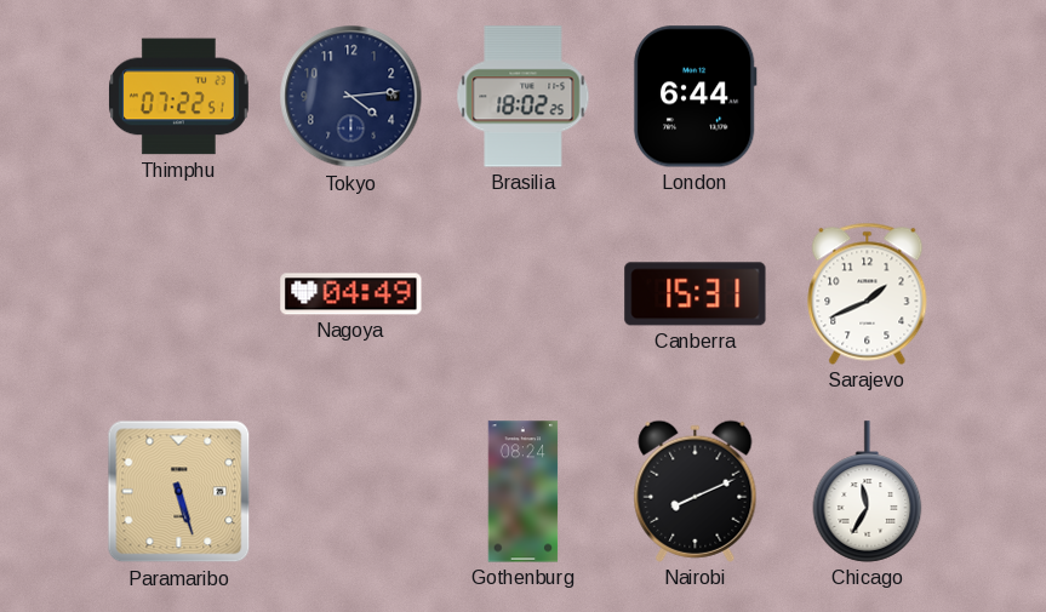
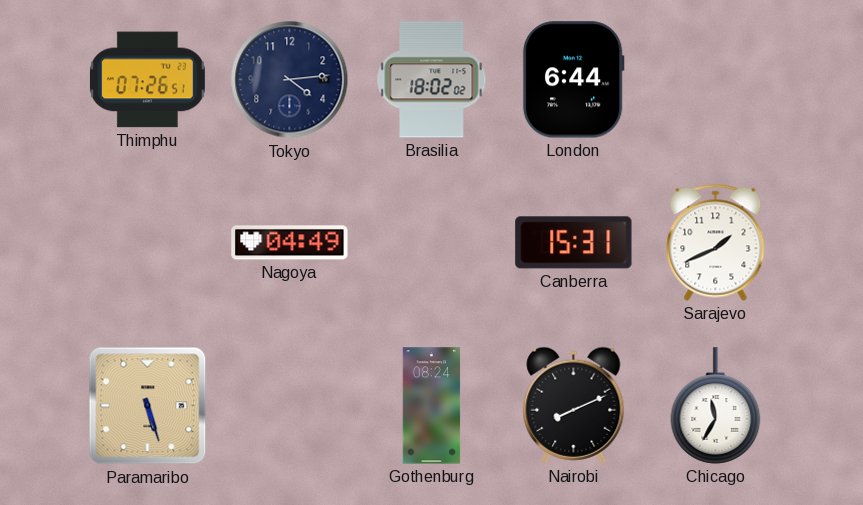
Thimphu: 07:22 -> 07:26 (147, 80)
Brasilia: 18:02:25 -> 18:02:02 (432, 80)
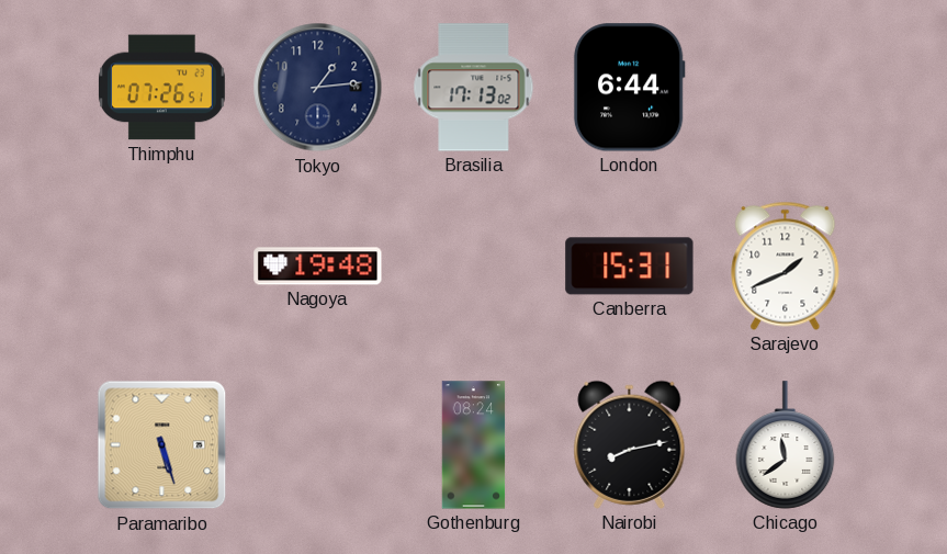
Tokyo: 4:14 -> 1:14 (318, 88)
Brasilia: 18:02 -> 17:13 (474, 88)
Nagoya: 04:49 -> 19:48 (318, 267)
Nairobi: 8:11 -> 8:13 (630, 444)
Chicago: 11:35 -> 11:39 (786, 445)
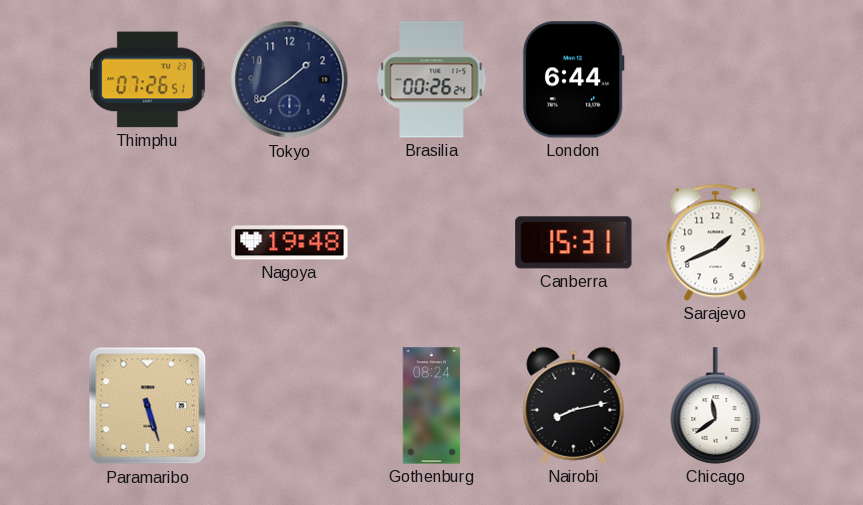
Tokyo: 1:14 -> 1:39 (290, 80)
Brasilia: 17:13 -> 00:26 (432, 80)
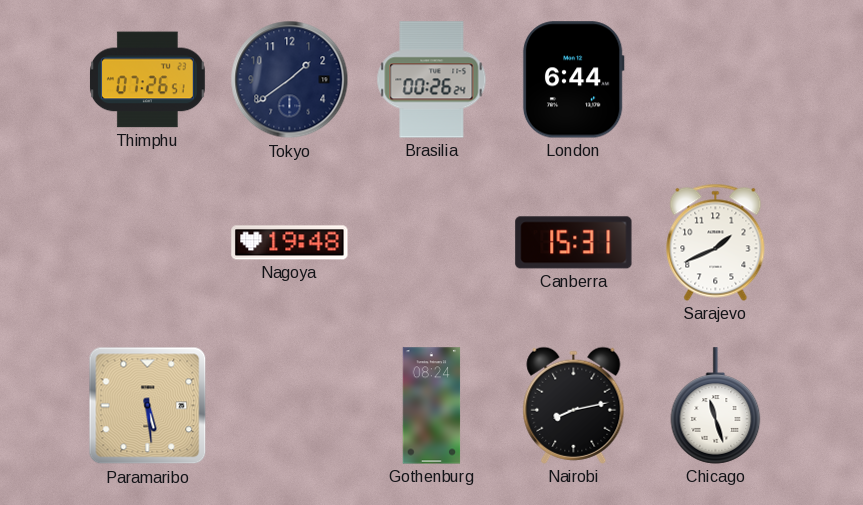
Paramaribo: 5:27 -> 5:29 (148, 406)
Chicago: 11:39 -> 11:27 (716, 406)
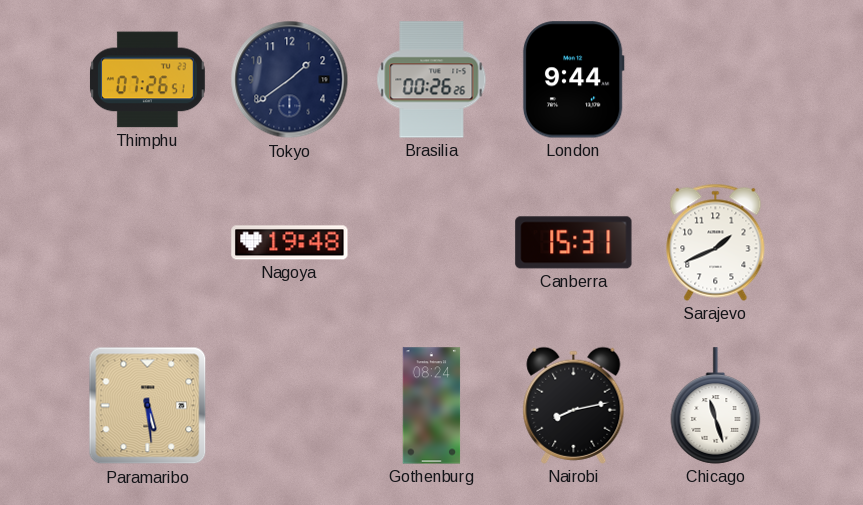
Brasilia: 00:26:24 -> 00:26:26 (432, 80)
London: 6:44 -> 9:44 (573, 80)
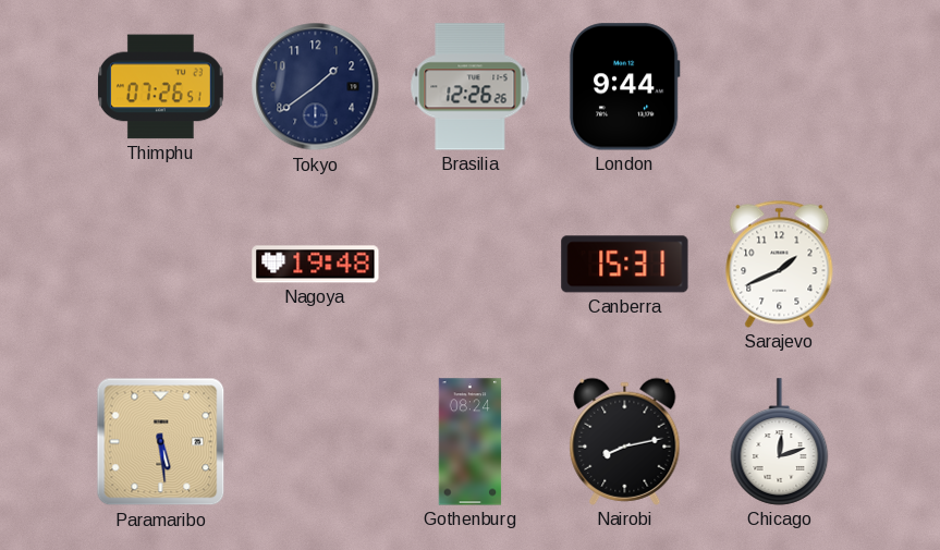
Brasilia: 00:26 -> 12:26 (471, 87)
Chicago: 11:27 -> 12:12 (780, 442)
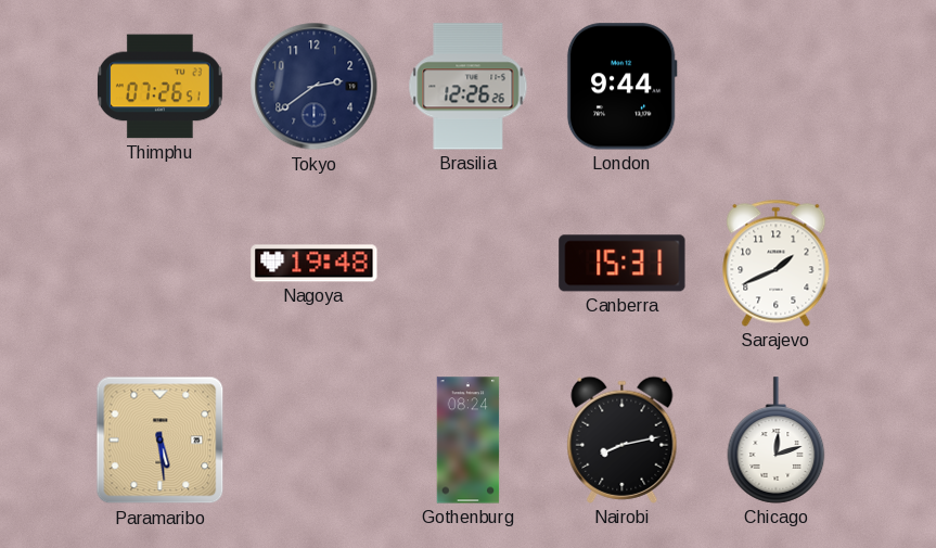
Tokyo: 1:39 -> 2:39 (315, 87)
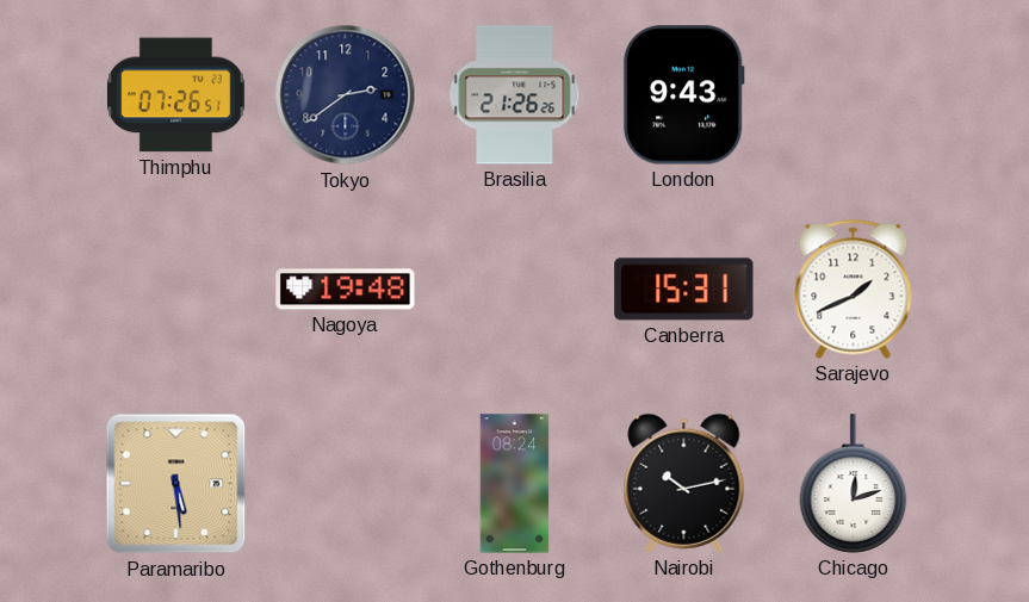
Brasilia: 12:26 -> 21:26 (515, 95)
London: 9:44 -> 9:43 (683, 95)
Nairobi: 8:13 -> 10:13 (684, 483)
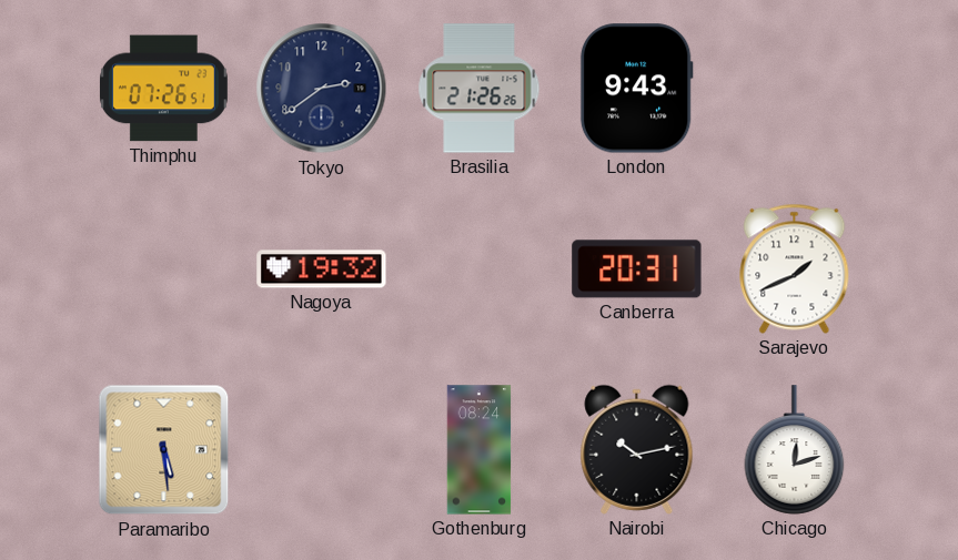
Nagoya: 19:48 -> 19:32 (322, 269)
Canberra: 15:31 -> 20:31 (637, 269)
